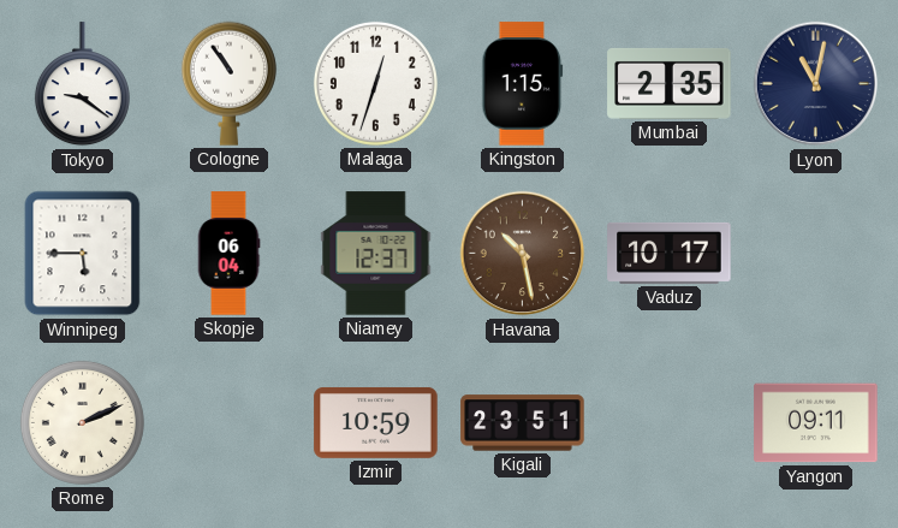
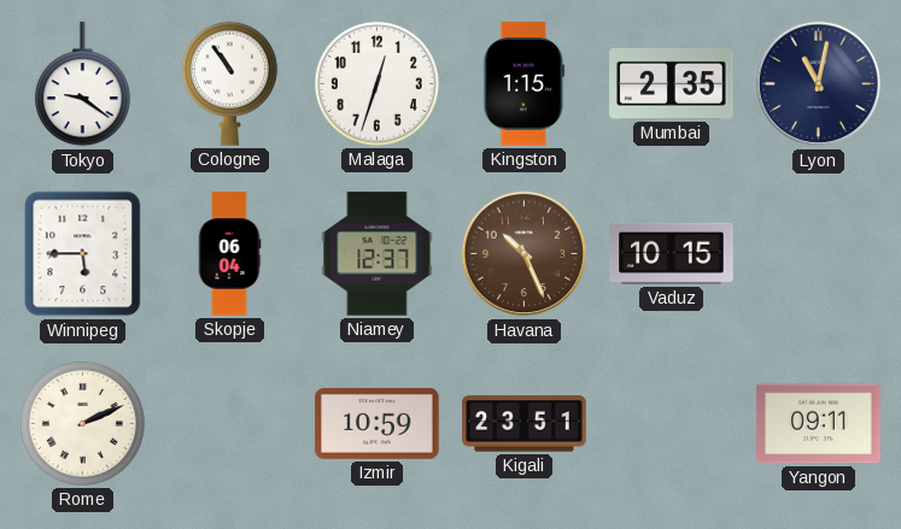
Havana: 10:28 -> 10:26 (525, 254)
Vaduz: 10:17 -> 10:15 (672, 253)
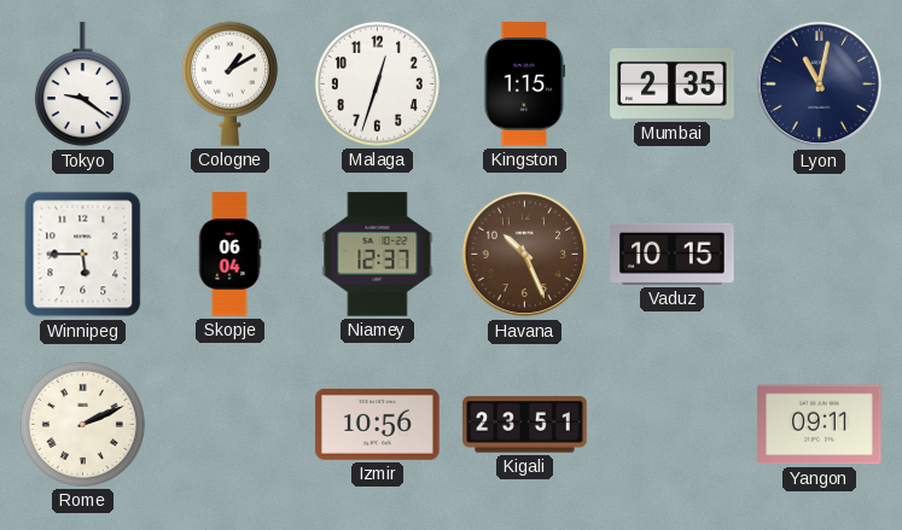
Cologne: 10:54 -> 1:10 (229, 83)
Izmir: 10:59 -> 10:56 (378, 424)
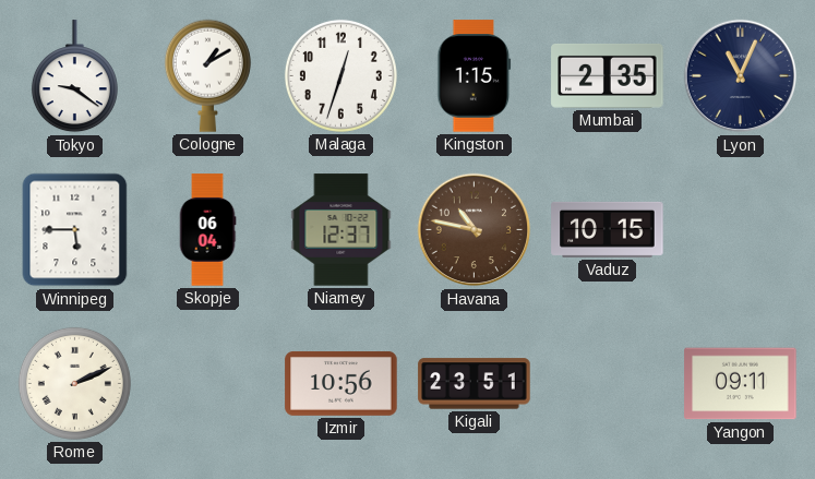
Lyon: 11:02 -> 11:04 (741, 76)
Havana: 10:26 -> 10:47 (475, 230)
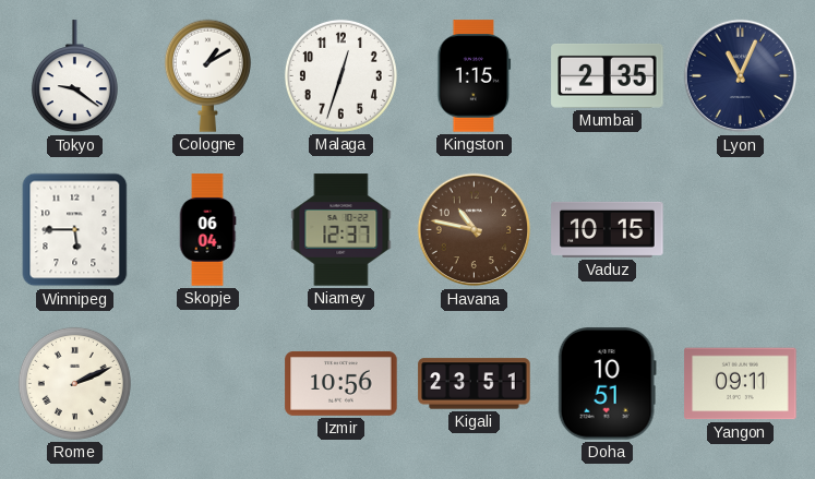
Doha: none -> 10:51 (607, 384)
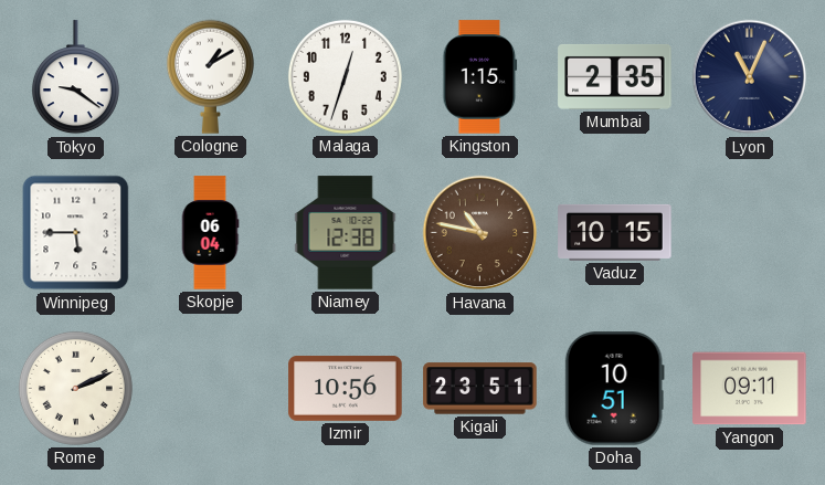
Niamey: 12:37 -> 12:38 (346, 233)
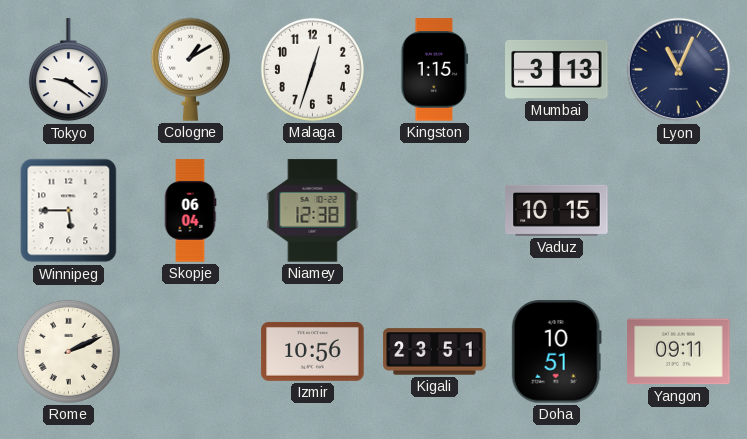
Mumbai: 2:35 -> 3:13 (557, 69)
Havana: 10:47 -> none (480, 233)
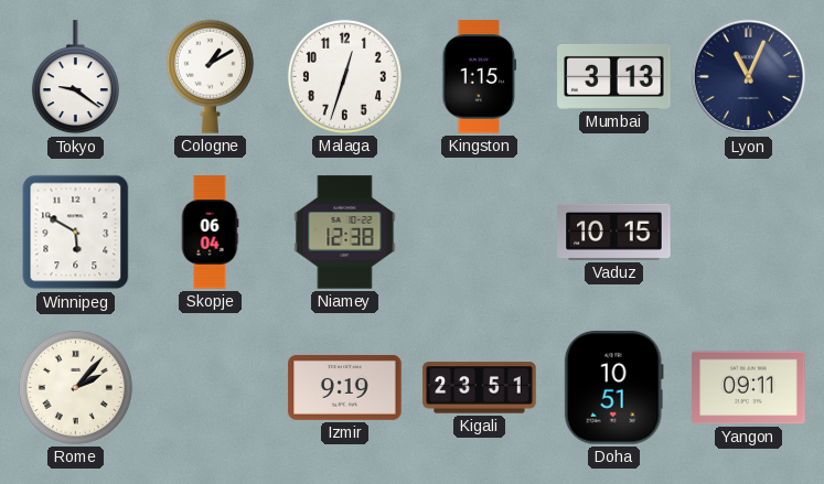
Winnipeg: 5:45 -> 5:50 (76, 233)
Rome: 2:11 -> 2:07 (75, 387)
Izmir: 10:56 -> 9:19 (345, 387)
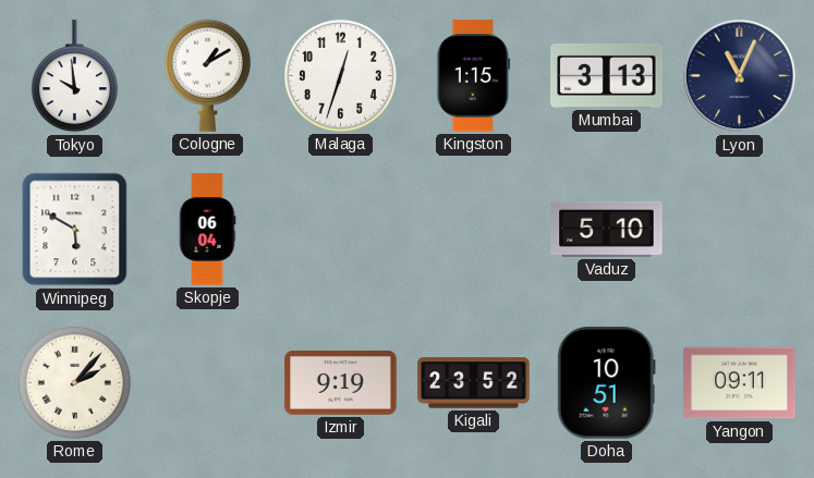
Tokyo: 9:21 -> 9:59 (74, 76)
Niamey: 12:38 -> none (345, 233)
Vaduz: 10:15 -> 5:10 (607, 229)
Kigali: 23:51 -> 23:52 (474, 383)
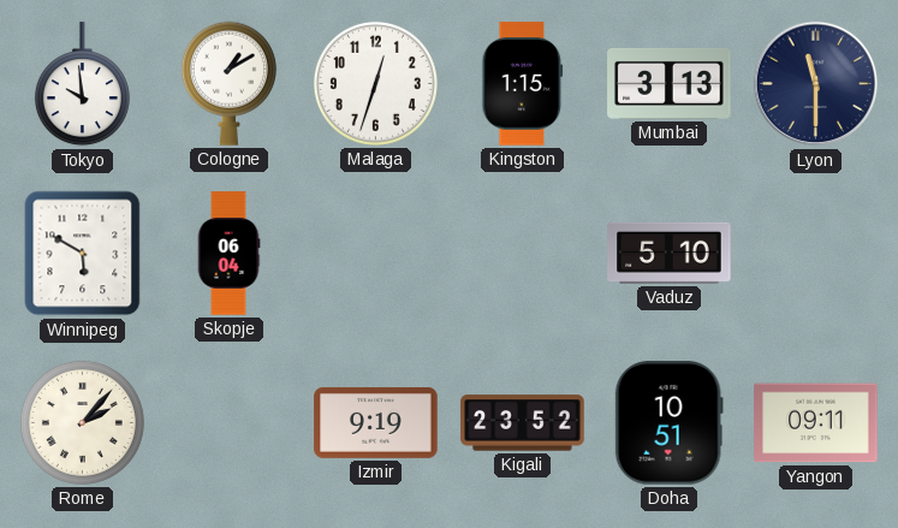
Lyon: 11:04 -> 11:30 (816, 84)
